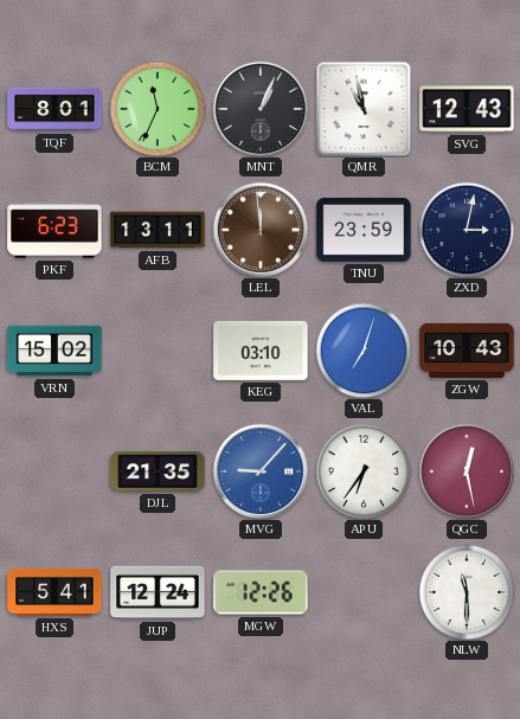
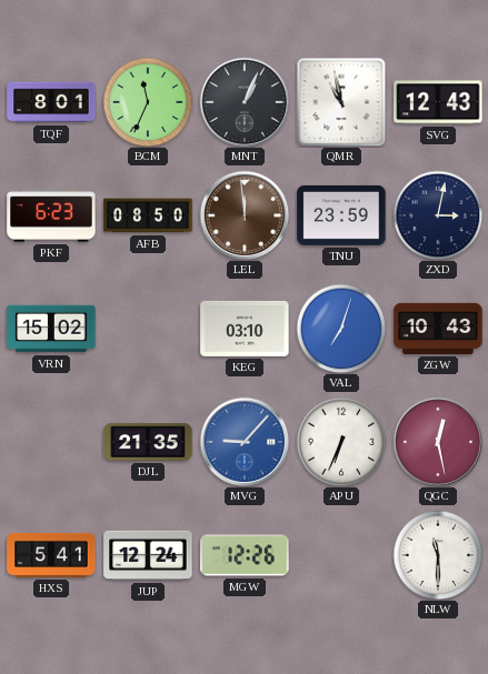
AFB: 13:11 -> 08:50 (148, 215)
APU: 6:36 -> 6:34 (341, 442)
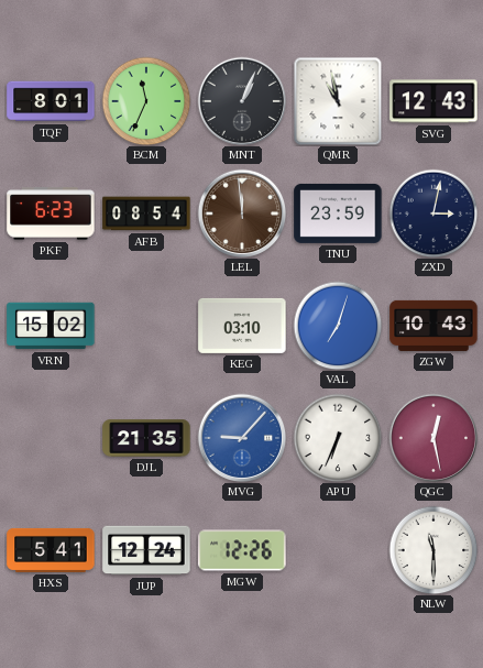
AFB: 08:50 -> 08:54 (146, 213)
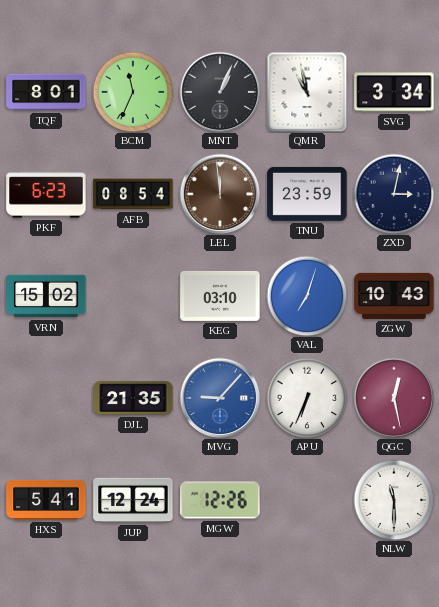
SVG: 12:43 -> 3:34 (394, 92)
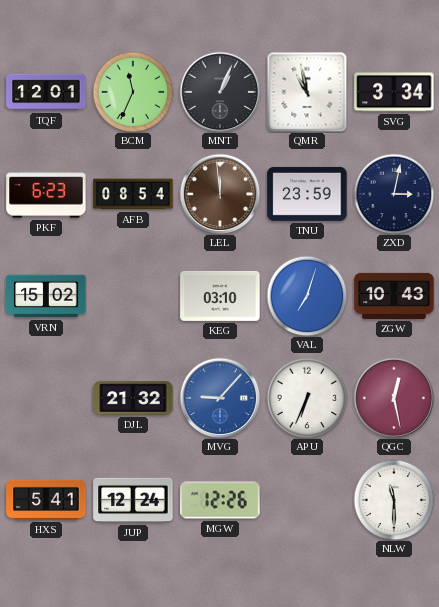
TQF: 8:01 -> 12:01 (46, 92)
DJL: 21:35 -> 21:32 (133, 398)
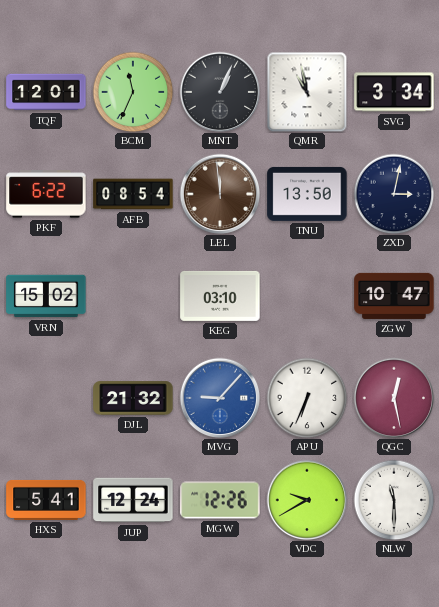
PKF: 6:23 -> 6:22 (46, 194)
TNU: 23:59 -> 13:50 (307, 194)
VAL: 7:03 -> none (307, 296)
ZGW: 10:43 -> 10:47 (394, 296)
VDC: none -> 9:40 (307, 500)
